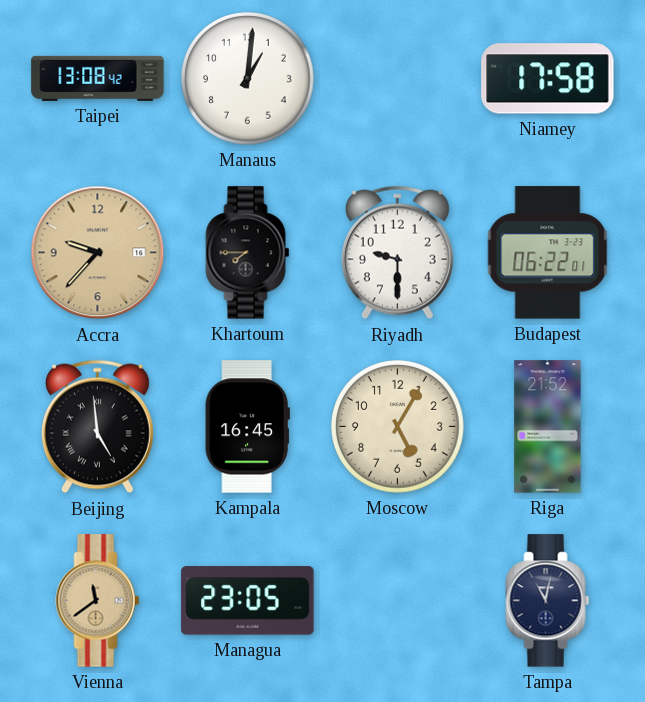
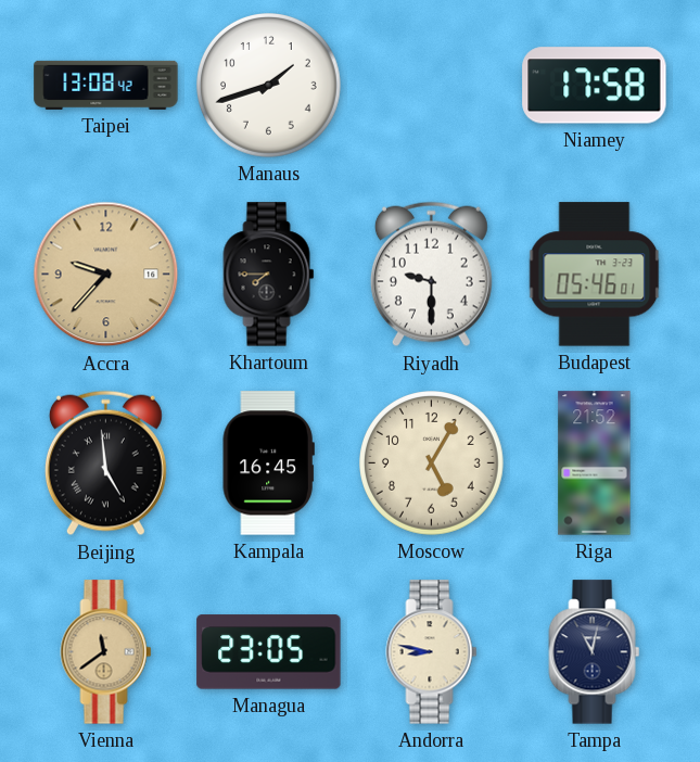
Manaus: 1:01 -> 1:42 (269, 86)
Budapest: 06:22 -> 05:46 (595, 275)
Andorra: none -> 8:47 (432, 652)
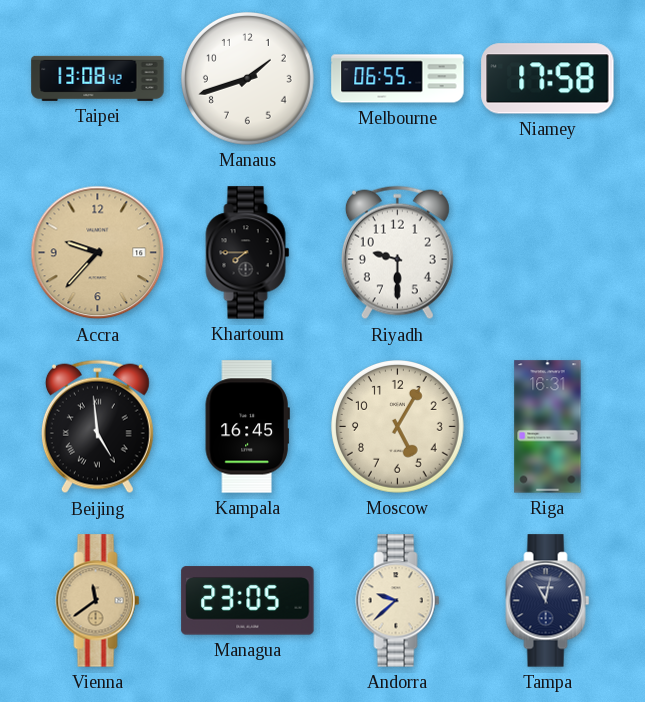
Melbourne: none -> 06:55 (398, 79)
Budapest: 05:46 -> none (595, 275)
Riga: 21:52 -> 16:31 (548, 427)
Andorra: 8:47 -> 9:38 (398, 601)
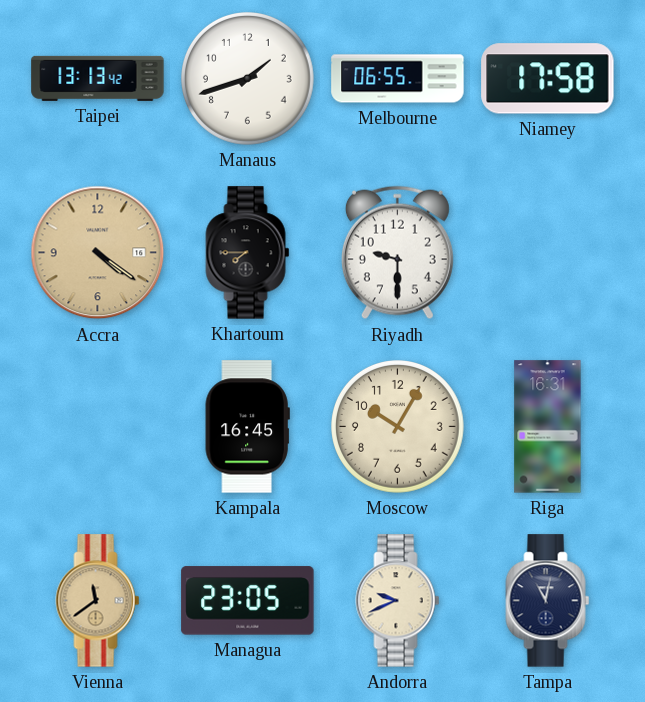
Taipei: 13:08 -> 13:13 (98, 78)
Accra: 9:37 -> 4:21 (98, 253)
Beijing: 4:59 -> none (97, 427)
Moscow: 5:05 -> 10:05 (398, 427)
Andorra: 9:38 -> 9:41 (398, 601)
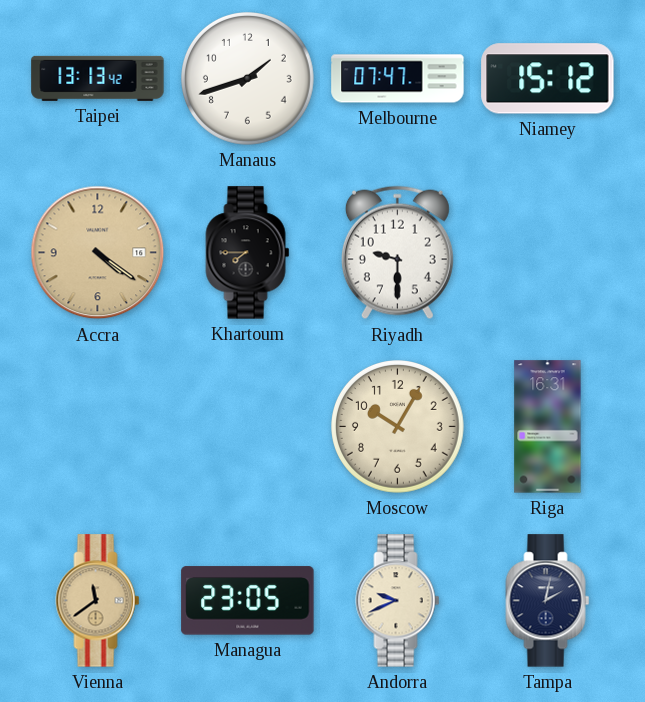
Melbourne: 06:55 -> 07:47 (398, 79)
Niamey: 17:58 -> 15:12 (548, 79)
Kampala: 16:45 -> none (247, 427)
Tampa: 11:02 -> 2:02 (548, 601)
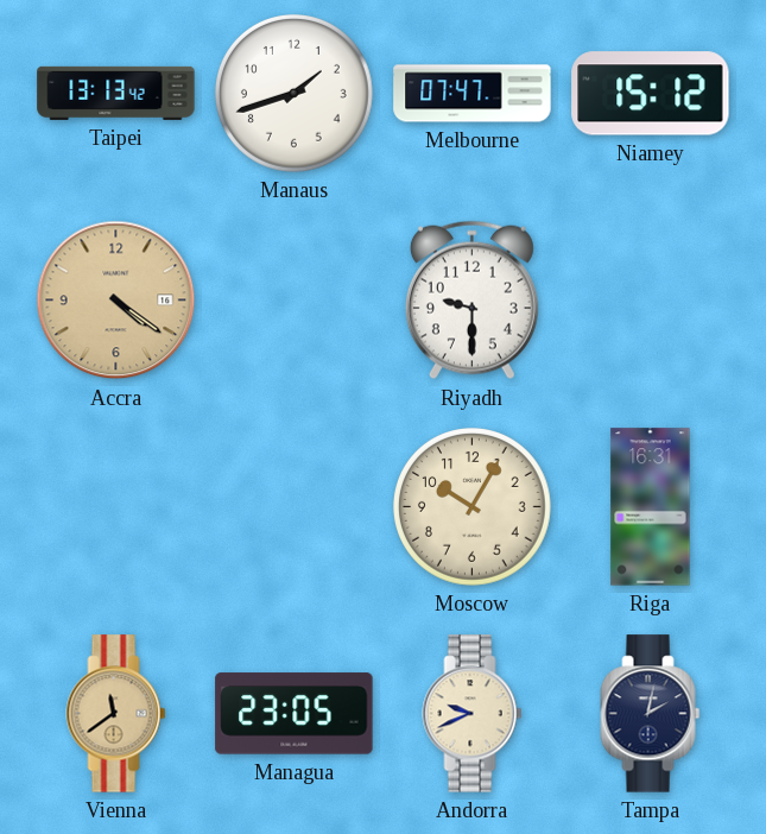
Khartoum: 7:45 -> none (248, 253)
